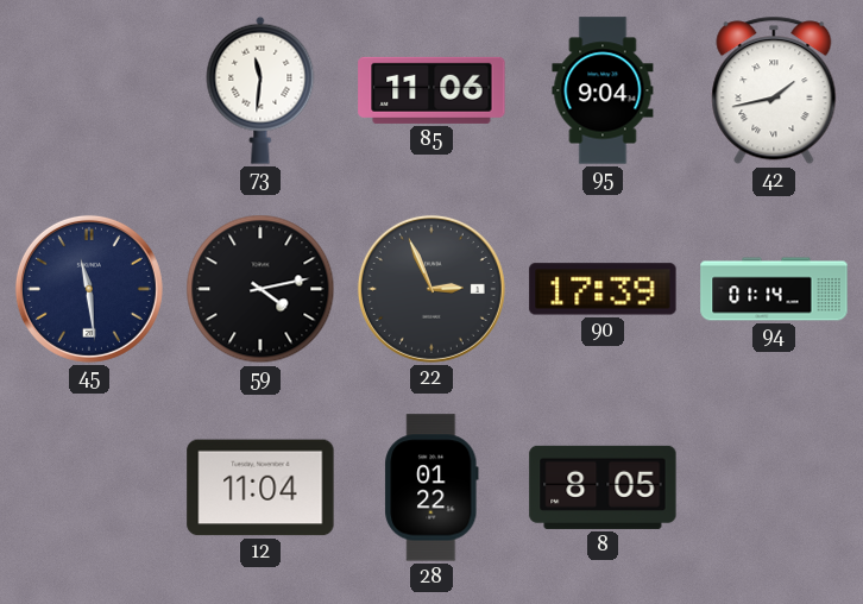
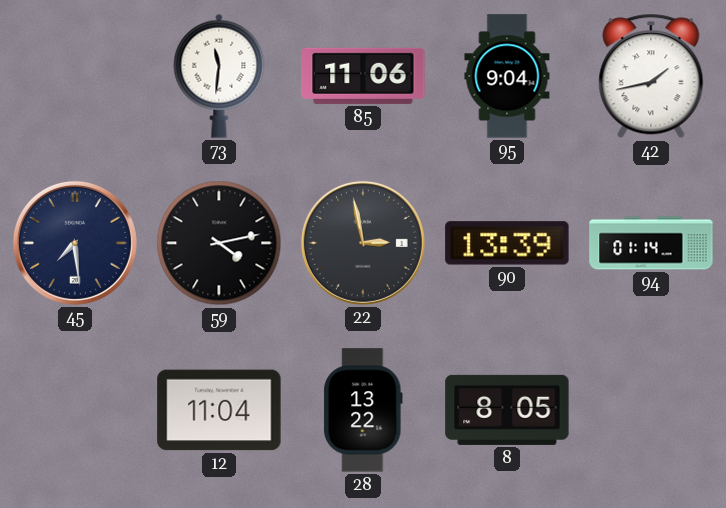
45: 11:29 -> 7:29 (75, 243)
22: 2:56 -> 2:58 (363, 243)
90: 17:39 -> 13:39 (507, 243)
28: 01:22 -> 13:22 (363, 410)
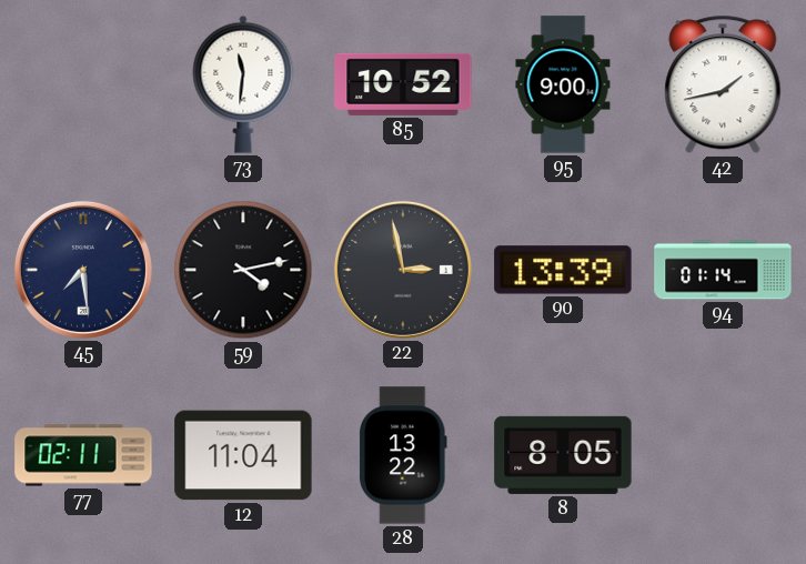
85: 11:06 -> 10:52 (403, 84)
95: 9:04 -> 9:00 (563, 84)
77: none -> 02:11 (83, 455)
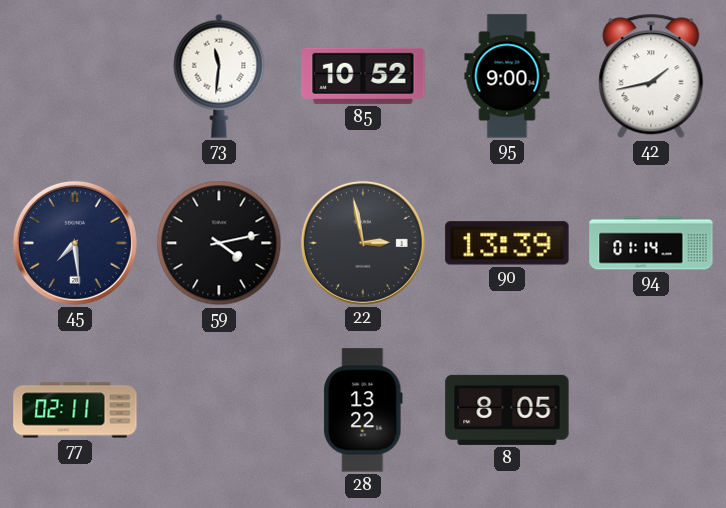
12: 11:04 -> none (243, 455)
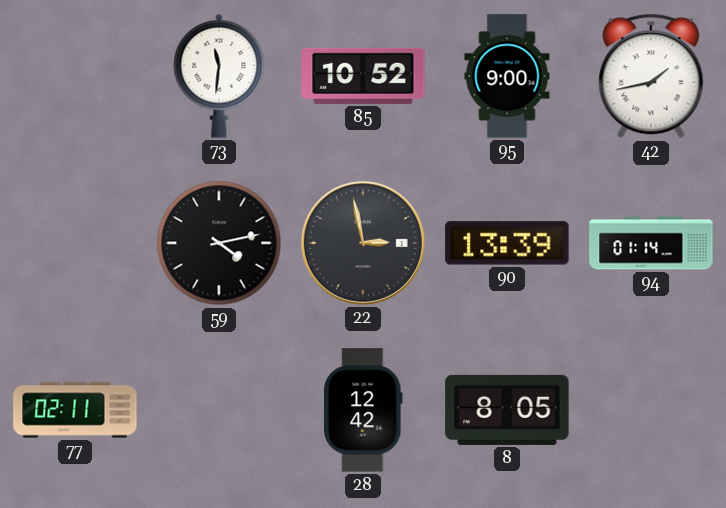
45: 7:29 -> none (75, 243)
28: 13:22 -> 12:42 (363, 410)
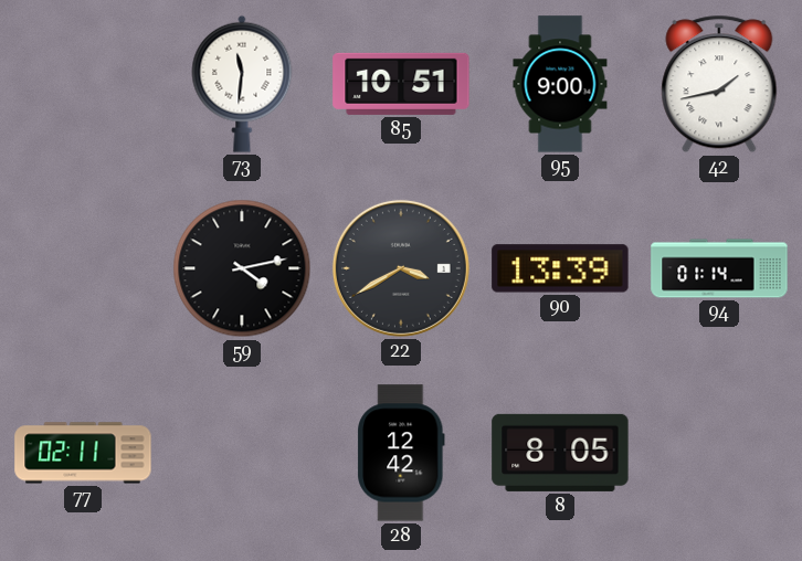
85: 10:52 -> 10:51 (401, 84)
22: 2:58 -> 3:40 (401, 268)
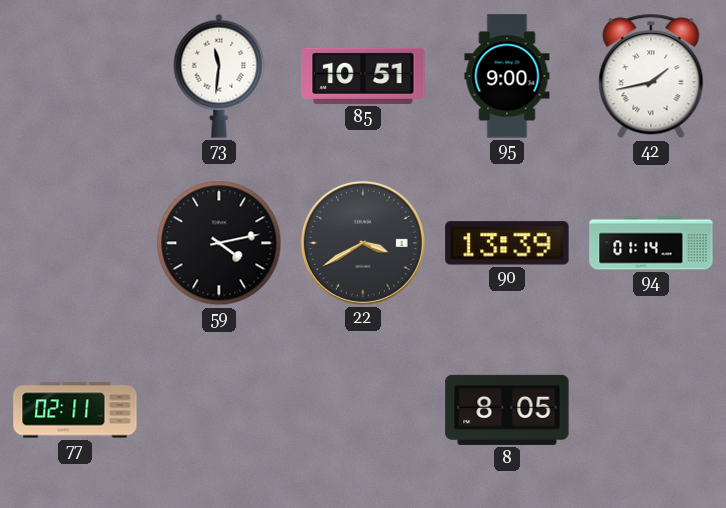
28: 12:42 -> none (401, 453)
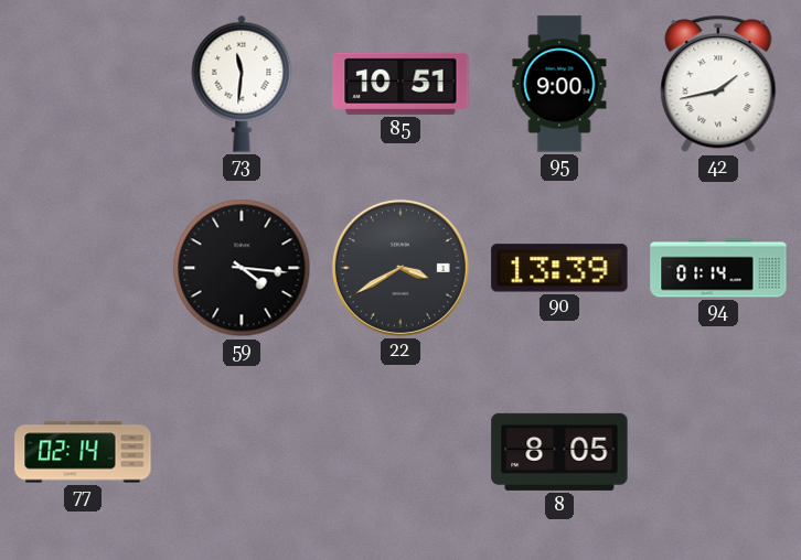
59: 4:13 -> 4:16 (242, 268)
77: 02:11 -> 02:14 (83, 452)
